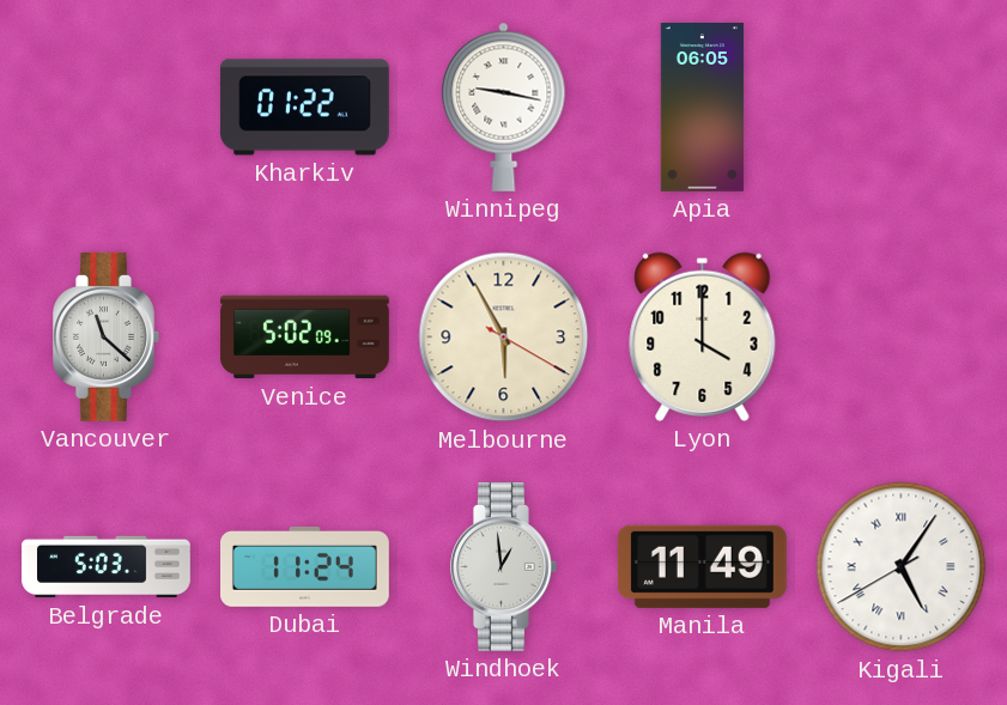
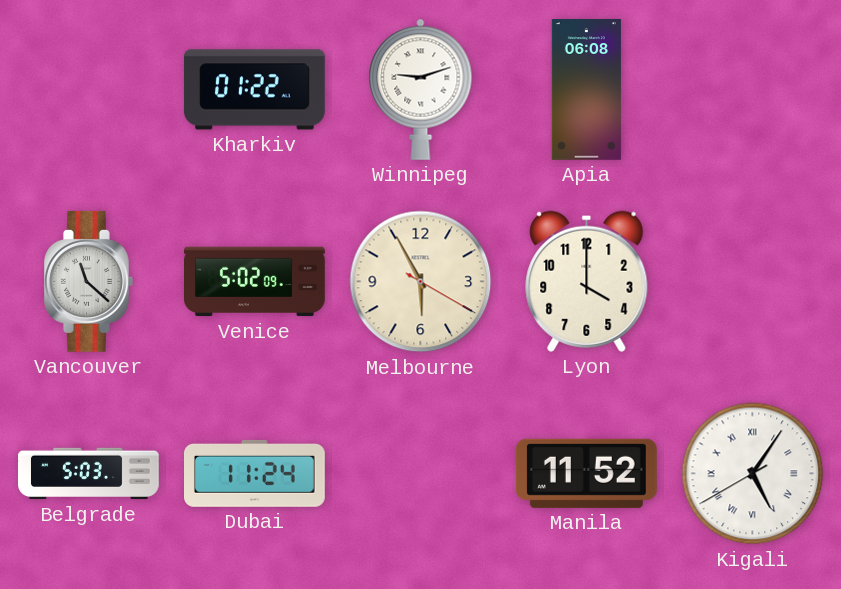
Winnipeg: 9:17 -> 9:12 (421, 89)
Apia: 06:05 -> 06:08 (586, 90)
Windhoek: 12:59 -> none (504, 566)
Manila: 11:49 -> 11:52 (586, 473)
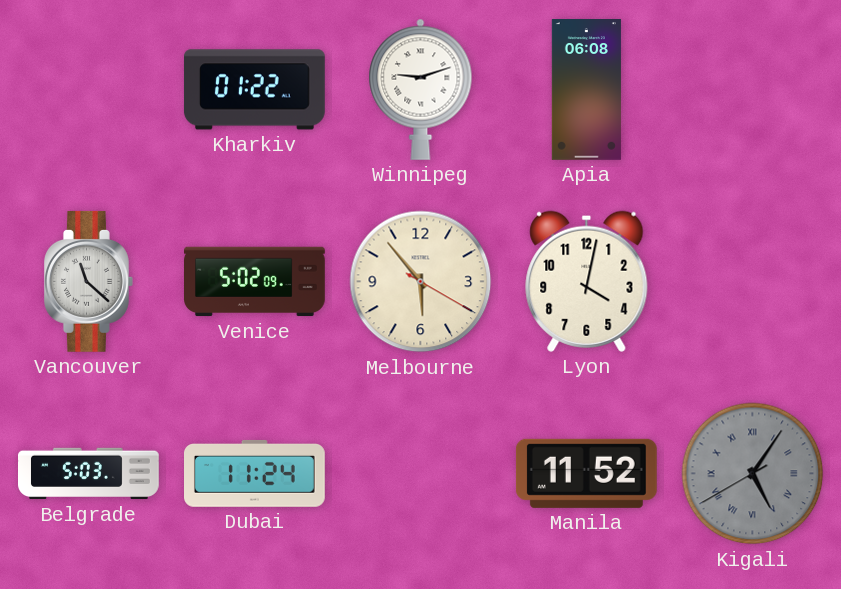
Melbourne: 5:55 -> 5:53 (421, 282)
Lyon: 4:00 -> 4:02 (587, 281)
Kigali dial: white -> grey (753, 474)
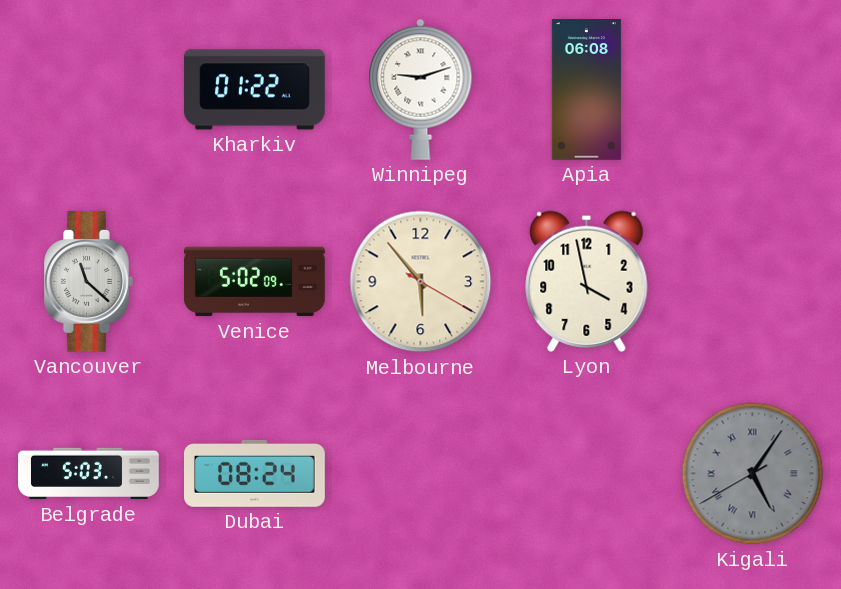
Lyon: 4:02 -> 3:58 (587, 281)
Dubai: 11:24 -> 08:24 (255, 474)
Manila: 11:52 -> none (586, 473)
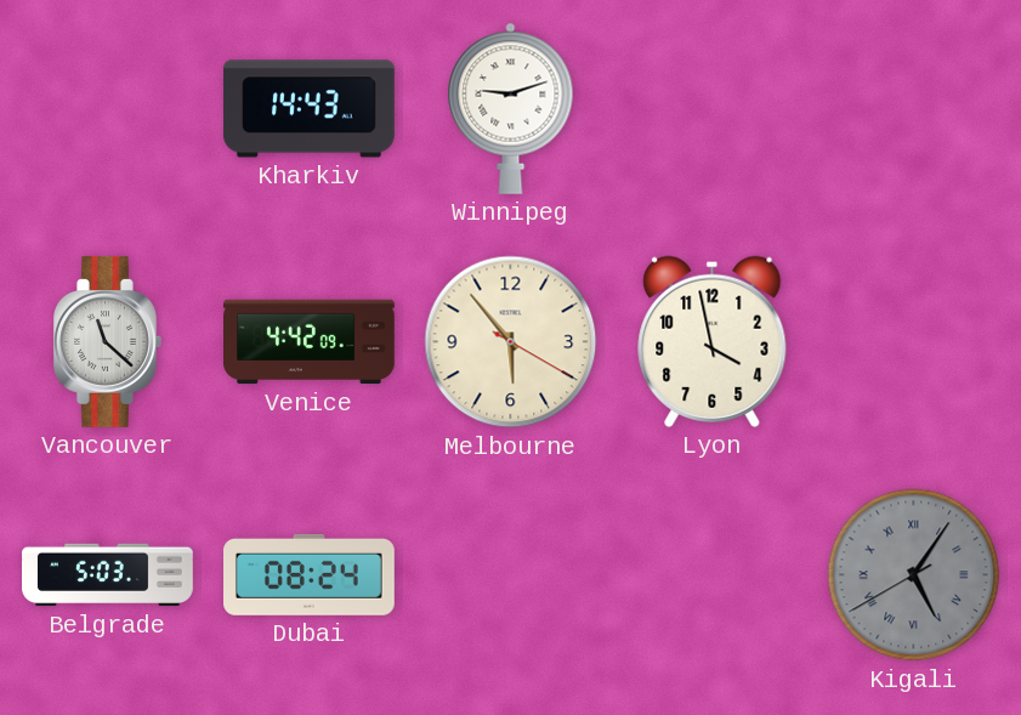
Kharkiv: 01:22 -> 14:43 (308, 109)
Apia: 06:08 -> none (586, 90)
Venice: 5:02 -> 4:42 (310, 342)
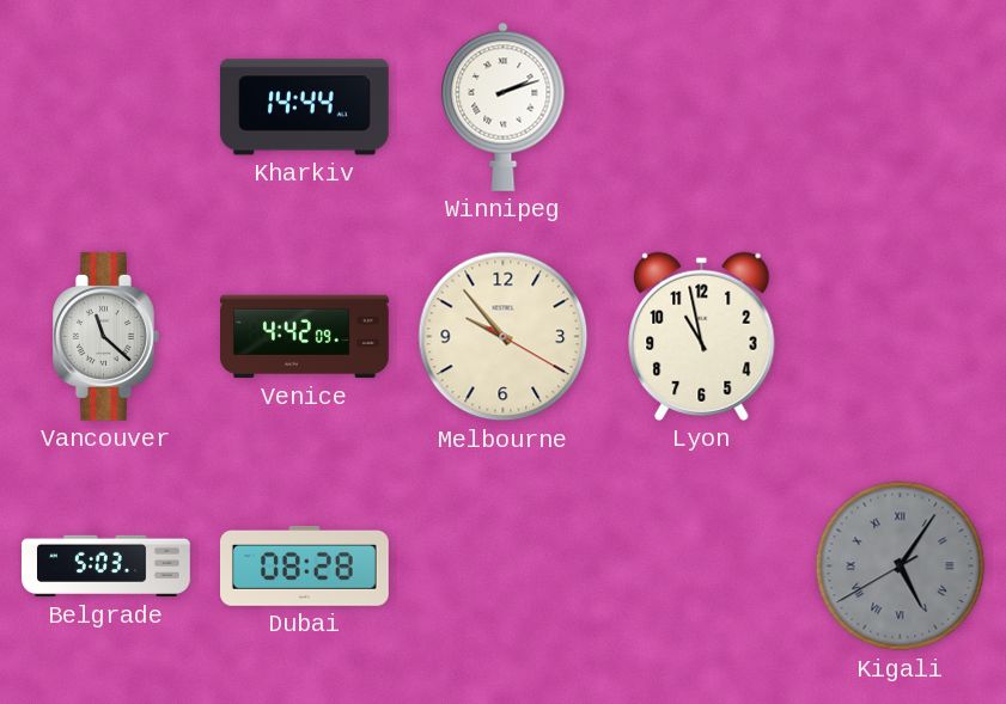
Kharkiv: 14:43 -> 14:44 (304, 108)
Winnipeg: 9:12 -> 2:12 (504, 106)
Melbourne: 5:53 -> 9:53 (504, 337)
Lyon: 3:58 -> 10:58 (702, 336)
Dubai: 08:24 -> 08:28 (305, 567)
